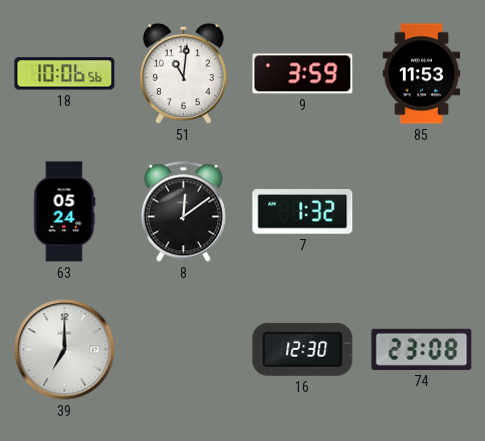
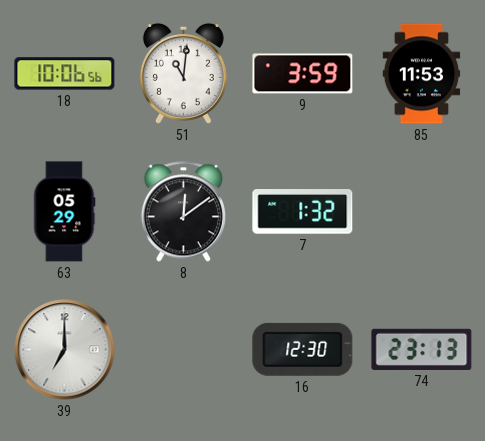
63: 05:24 -> 05:29 (65, 212)
74: 23:08 -> 23:13 (422, 349)
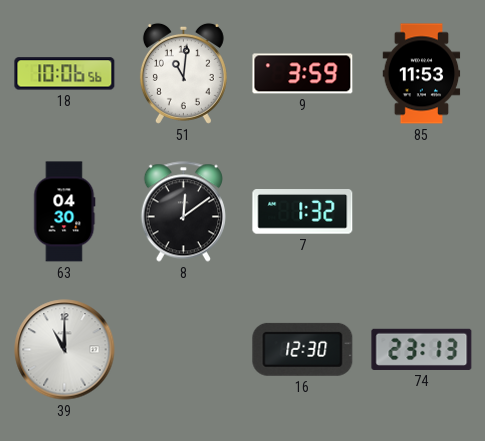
63: 05:29 -> 04:30 (65, 212)
39: 7:00 -> 11:00 (65, 350)
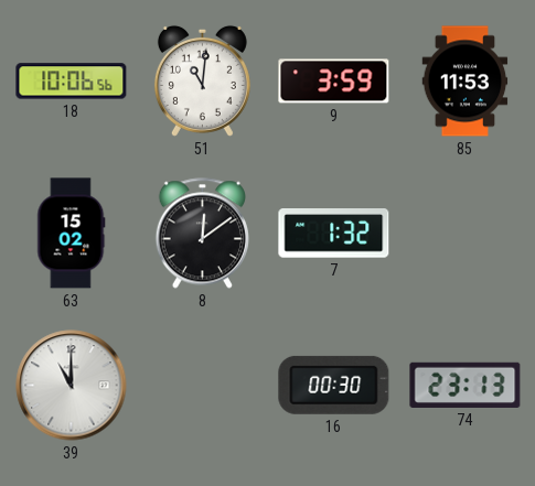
63: 04:30 -> 15:02 (72, 234)
16: 12:30 -> 00:30 (334, 385)
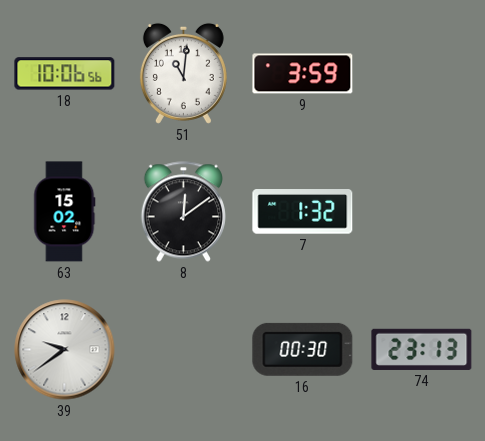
85: 11:53 -> none (466, 82)
39: 11:00 -> 9:39 (65, 350)
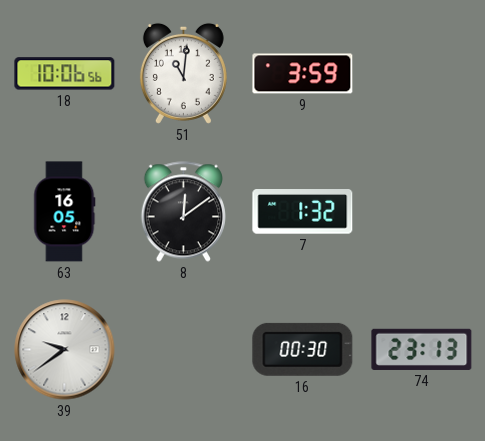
63: 15:02 -> 16:05 (65, 212)
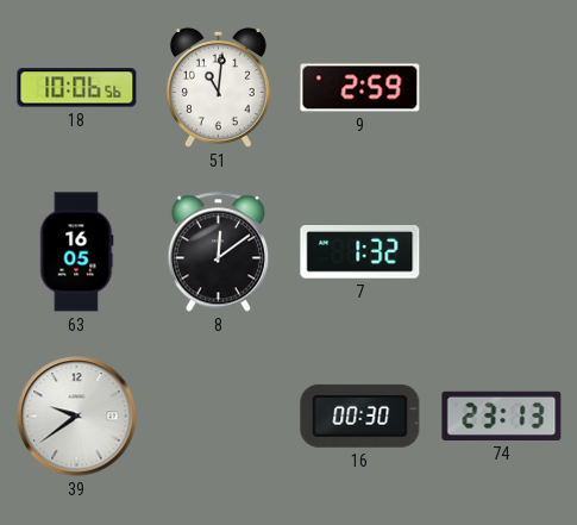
9: 3:59 -> 2:59 (360, 88)
